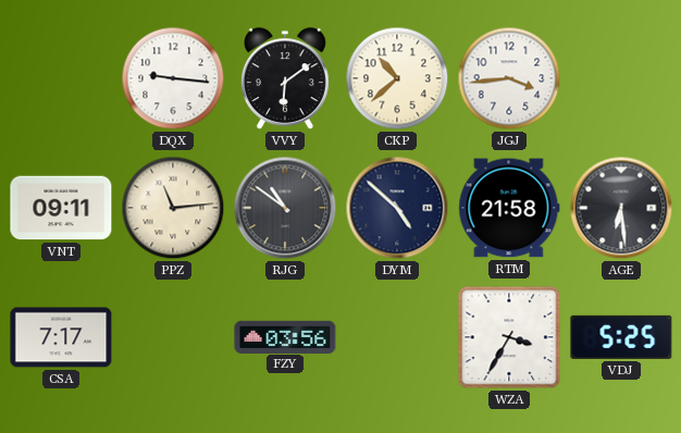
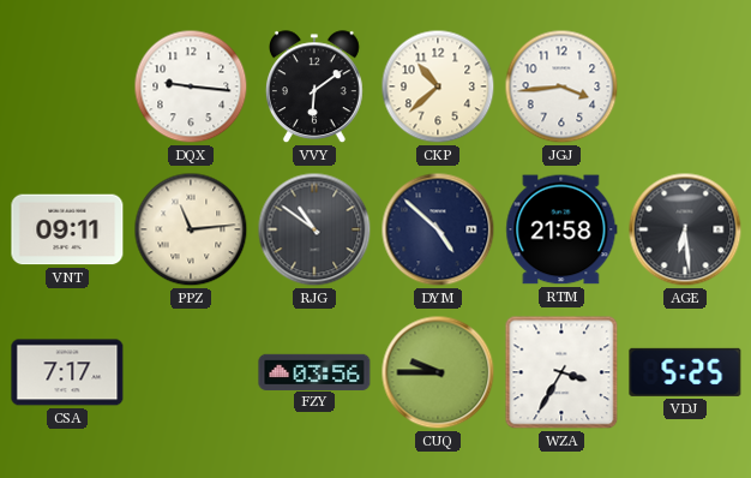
CUQ: none -> 9:45 (438, 372)
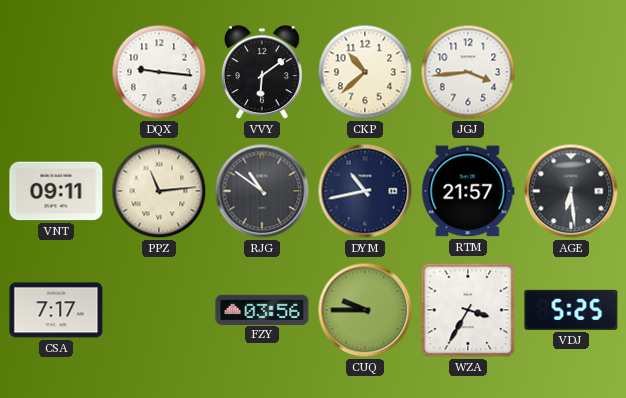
DYM: 4:52 -> 10:43 (365, 191)
RTM: 21:58 -> 21:57 (468, 191)
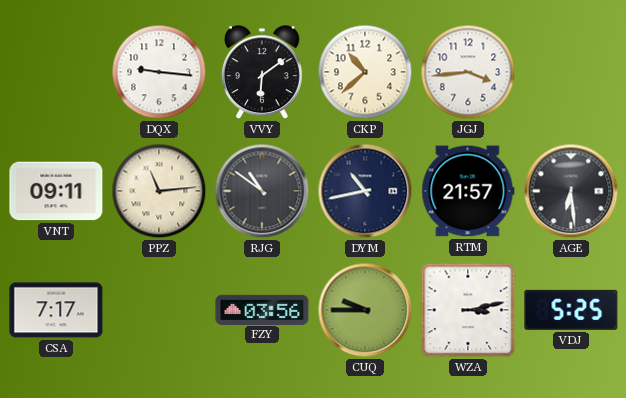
WZA: 3:35 -> 3:13 (468, 310)
